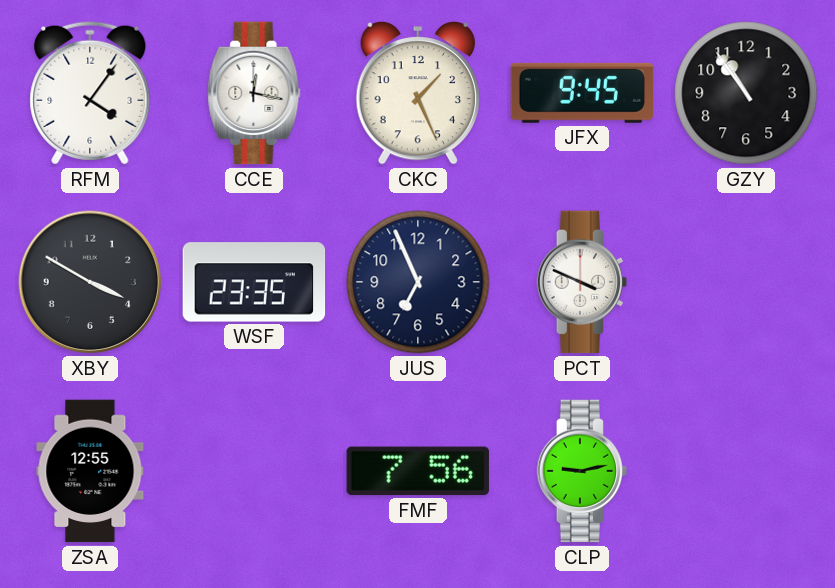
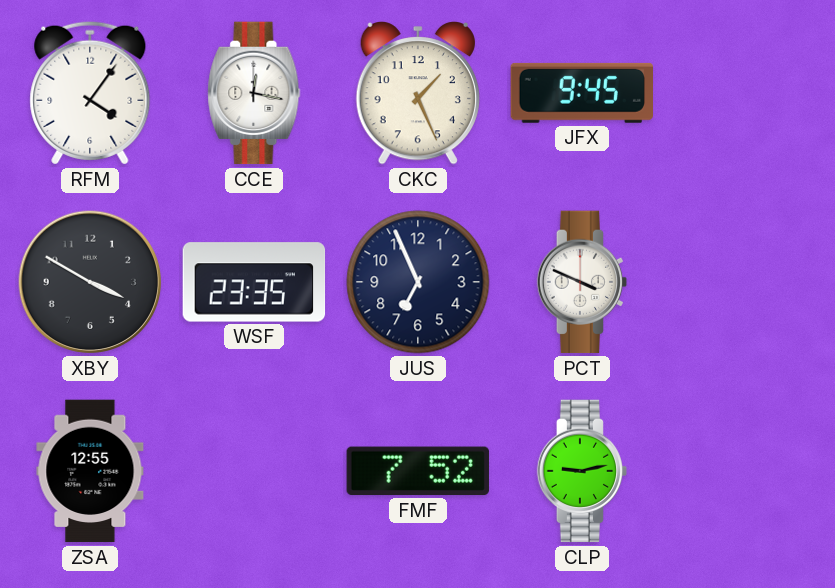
GZY: 10:54 -> none (746, 93)
FMF: 7:56 -> 7:52 (418, 471)
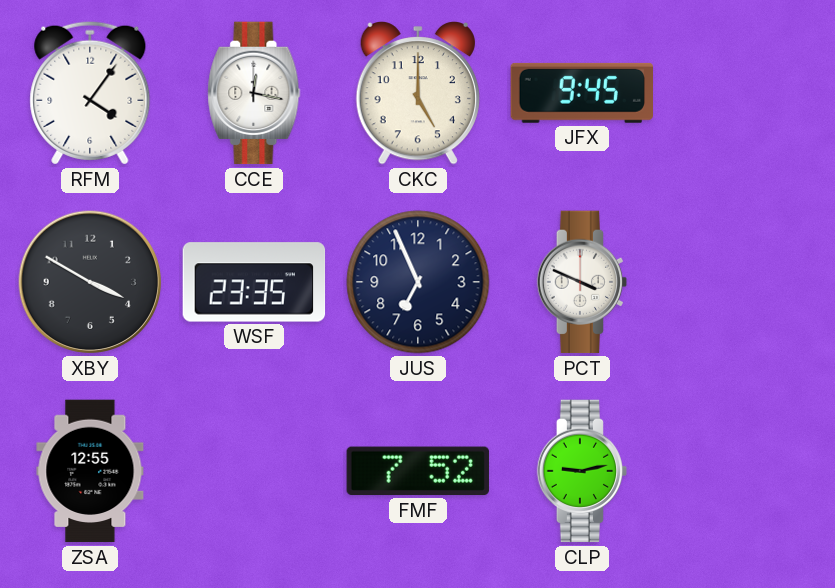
CKC: 1:26 -> 5:00 (418, 93)
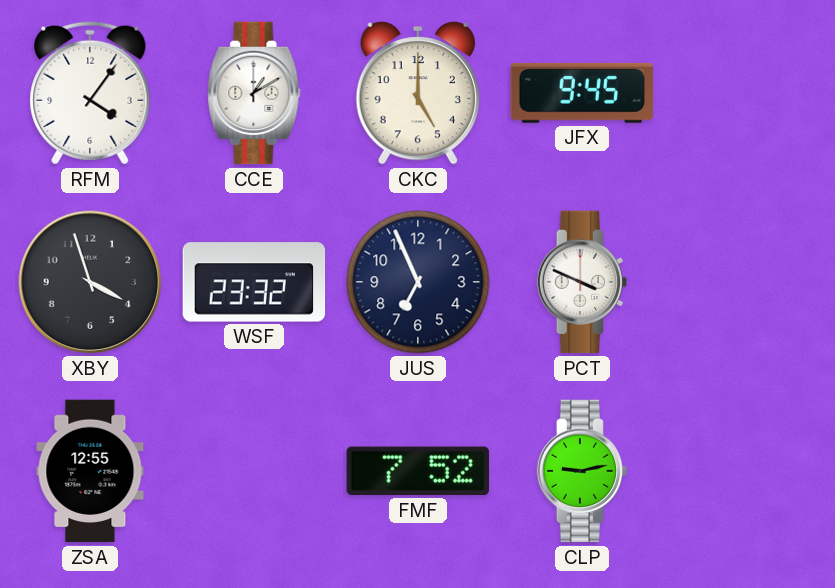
CCE: 12:17 -> 1:10 (254, 93)
XBY: 3:50 -> 3:57 (90, 282)
WSF: 23:35 -> 23:32 (254, 282)
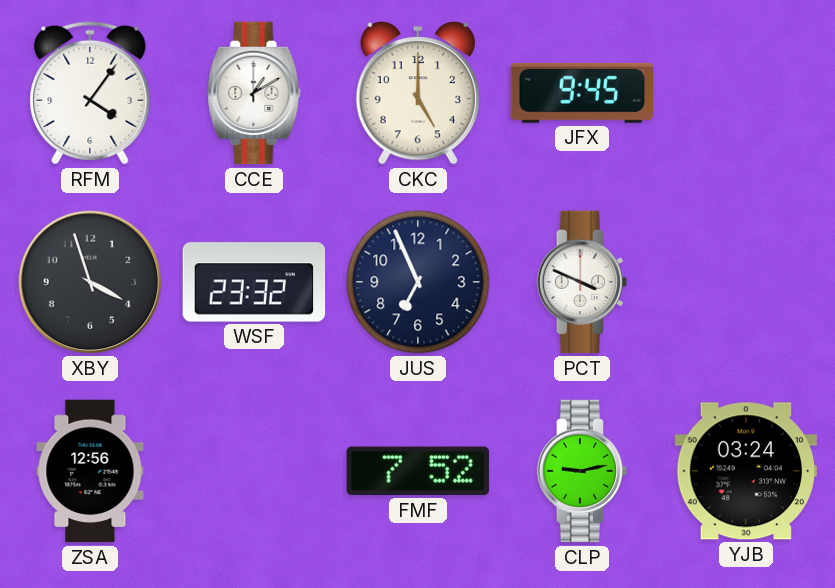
ZSA: 12:55 -> 12:56 (90, 471)
YJB: none -> 03:24 (745, 471)
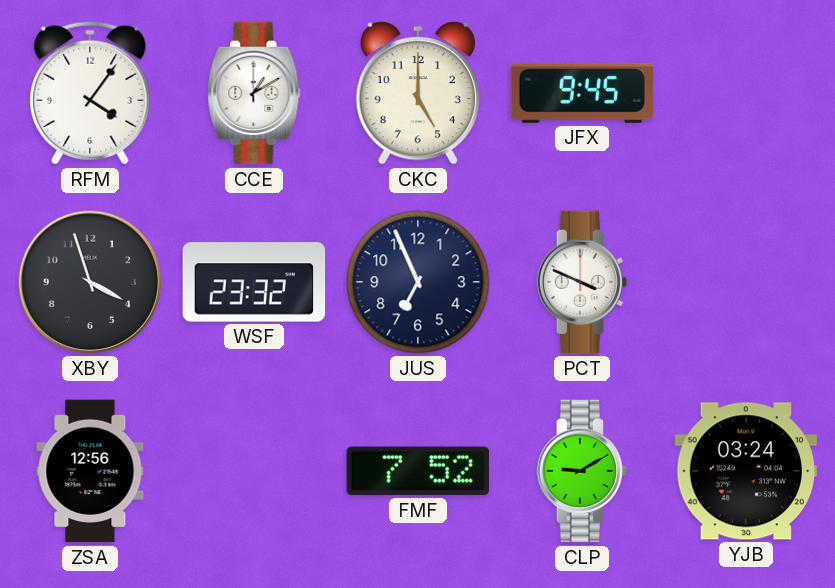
CLP: 9:13 -> 9:10 (582, 471)
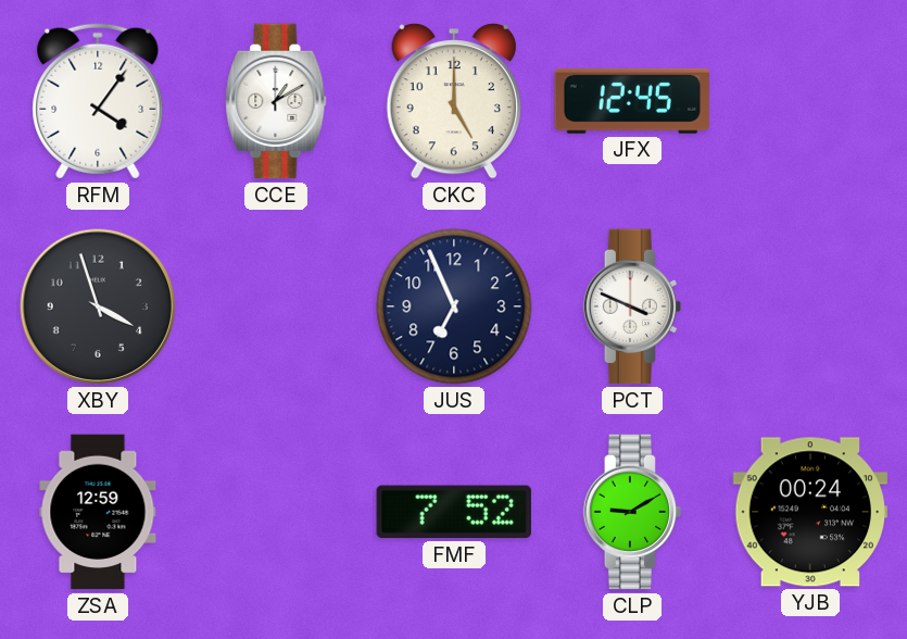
JFX: 9:45 -> 12:45 (631, 101)
WSF: 23:32 -> none (254, 282)
ZSA: 12:56 -> 12:59 (98, 512)
YJB: 03:24 -> 00:24 (809, 512)
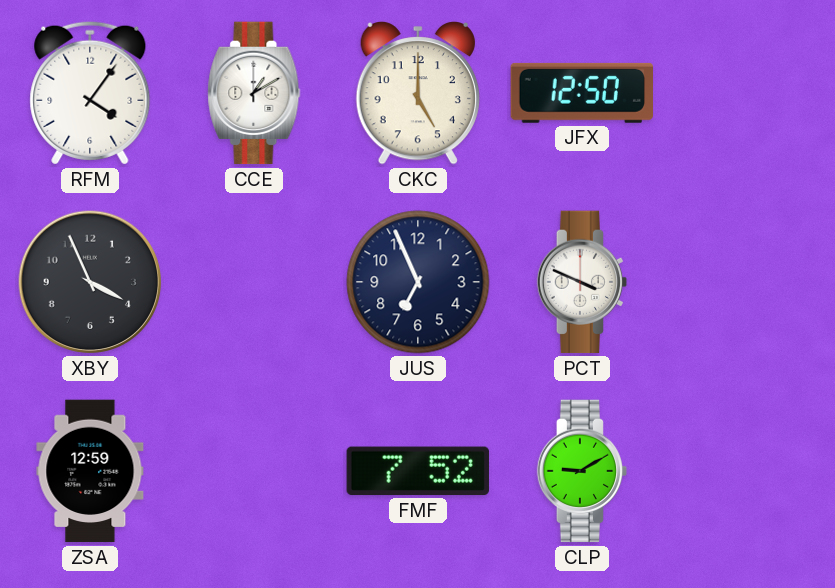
JFX: 12:45 -> 12:50 (581, 93)
XBY: 3:57 -> 3:56 (90, 282)
YJB: 00:24 -> none (809, 512)
